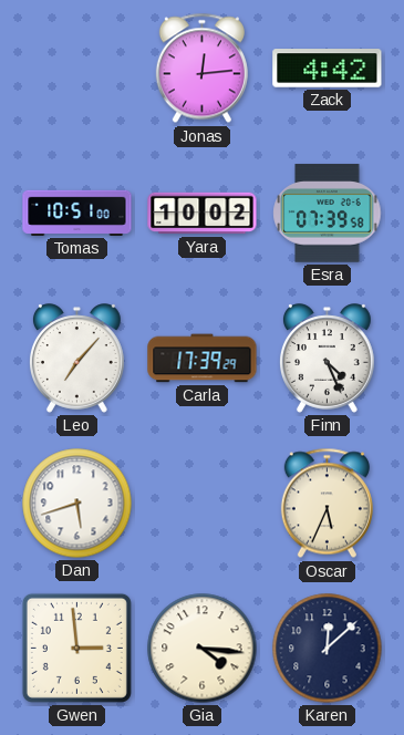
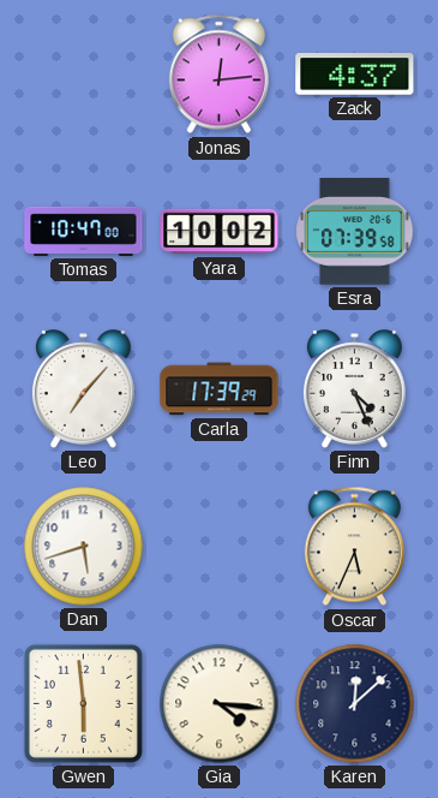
Zack: 4:42 -> 4:37 (355, 75)
Tomas: 10:51 -> 10:47 (84, 231)
Gwen: 2:59 -> 5:59 (83, 703)
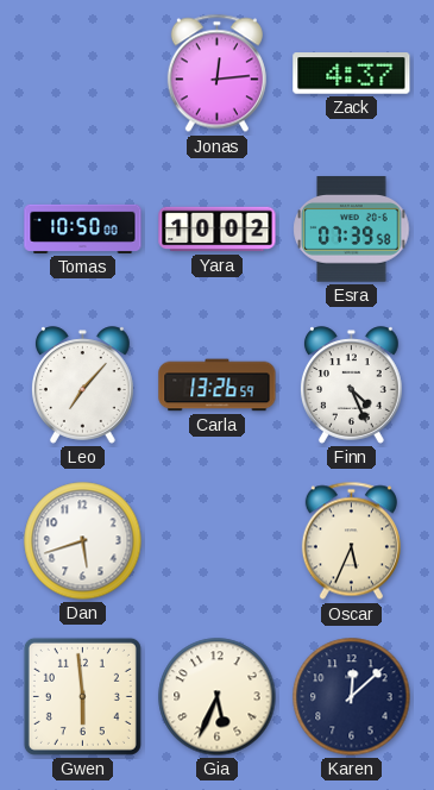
Tomas: 10:47 -> 10:50 (83, 228)
Carla: 17:39 -> 13:26 (218, 385)
Gia: 4:16 -> 5:34 (218, 697)
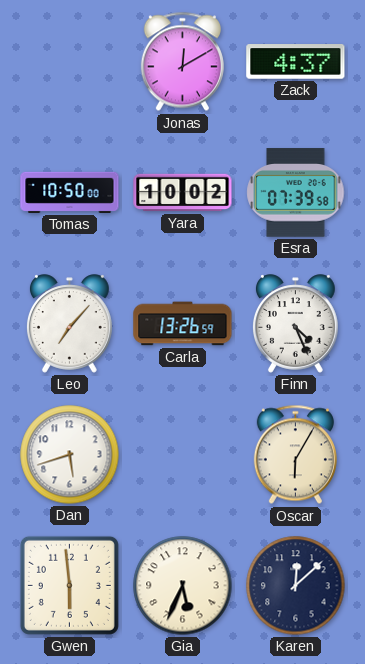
Jonas: 12:14 -> 12:10 (182, 62)
Oscar: 5:34 -> 6:05 (295, 455)
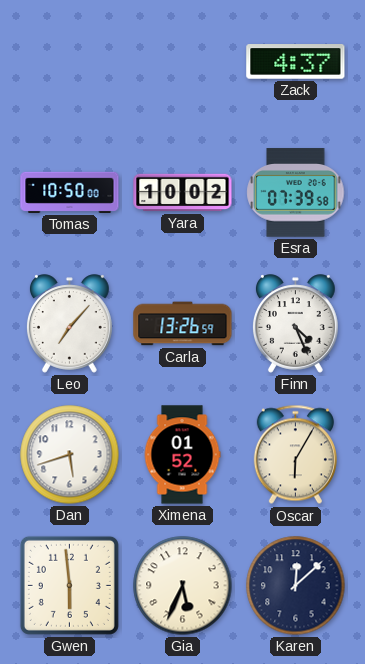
Jonas: 12:10 -> none (182, 62)
Ximena: none -> 01:52 (182, 455)
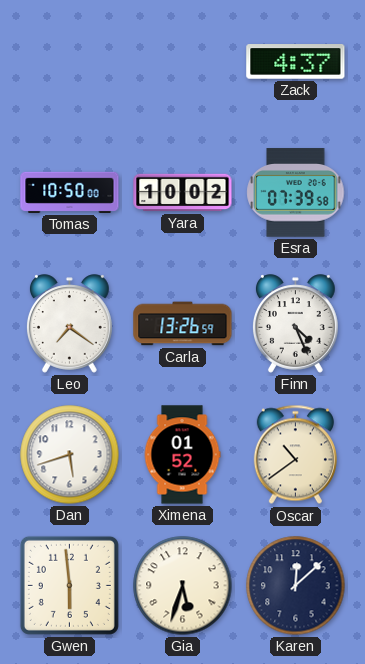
Leo: 7:07 -> 7:21 (69, 324)
Oscar: 6:05 -> 10:39 (295, 455)
Gia: 5:34 -> 5:33 (183, 586)
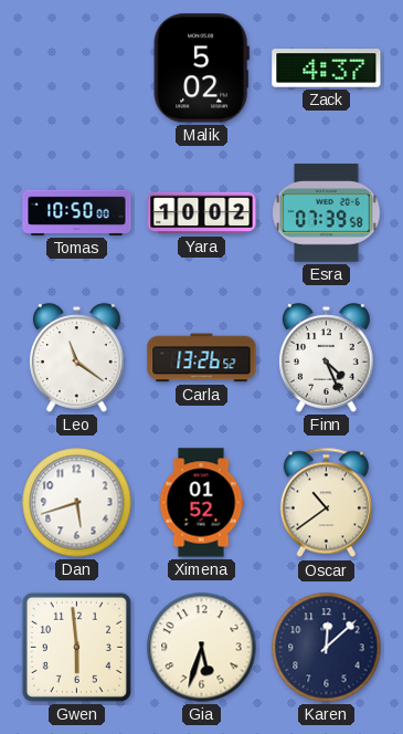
Malik: none -> 5:02 (201, 69)
Leo: 7:21 -> 11:21 (76, 358)
Carla: 13:26:59 -> 13:26:52 (202, 358)
